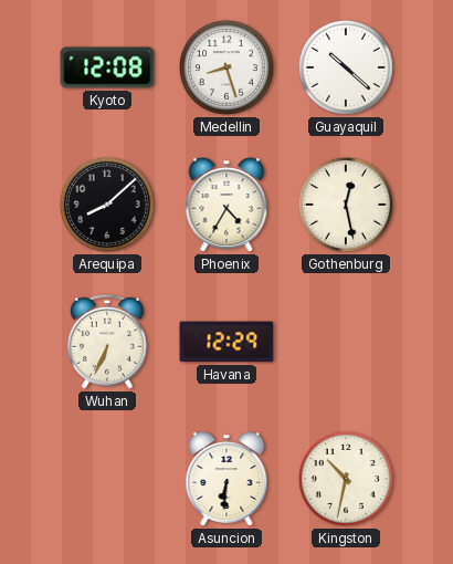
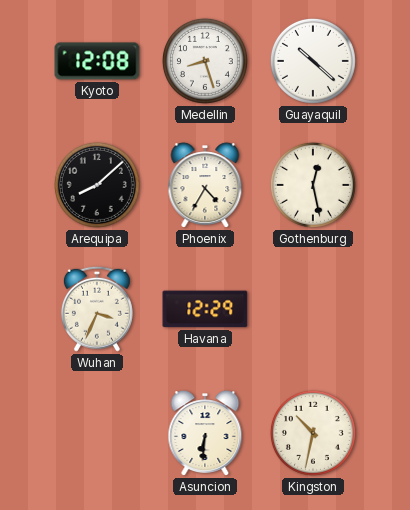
Wuhan: 6:34 -> 3:34 (97, 309)
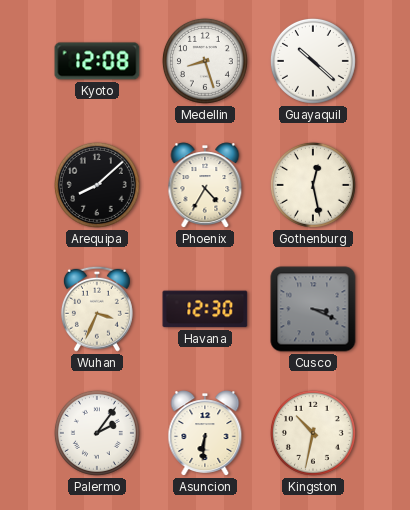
Havana: 12:29 -> 12:30 (205, 309)
Cusco: none -> 3:19 (313, 309)
Palermo: none -> 2:06 (97, 433)
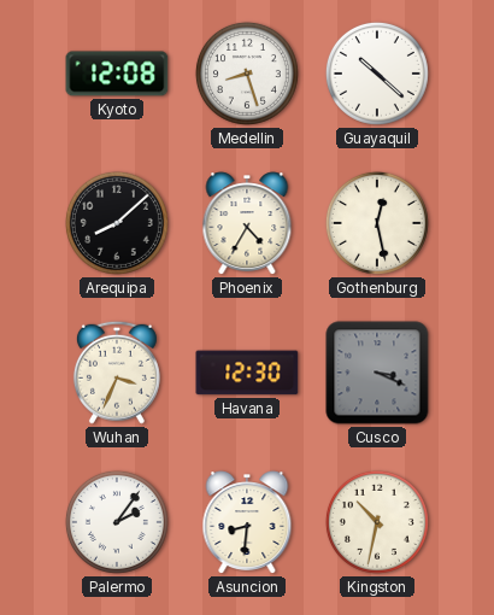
Asuncion: 6:31 -> 8:31 (247, 522)
